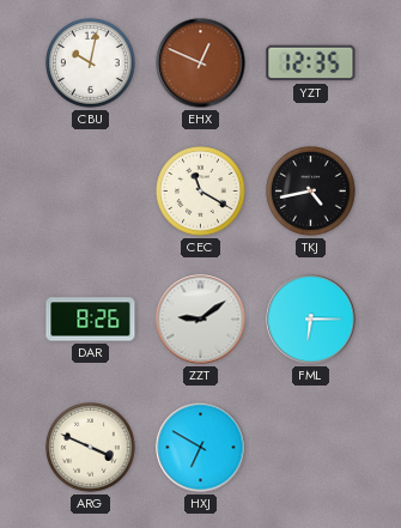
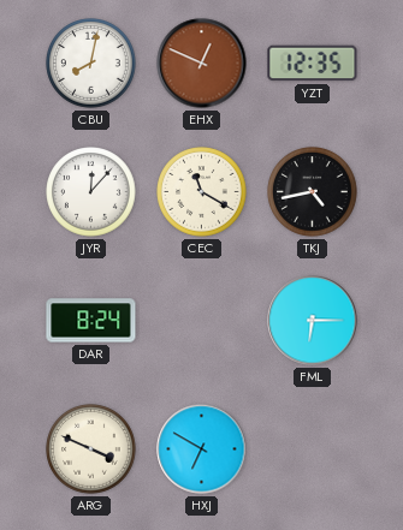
CBU: 10:02 -> 8:02 (91, 64)
JYR: none -> 12:07 (91, 192)
DAR: 8:26 -> 8:24 (91, 321)
ZZT: 9:09 -> none (201, 320)
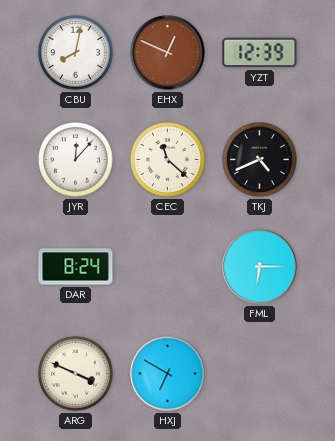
YZT: 12:35 -> 12:39 (260, 53)
CEC: 11:20 -> 11:22 (168, 160)
TKJ: 4:43 -> 4:41 (260, 160)
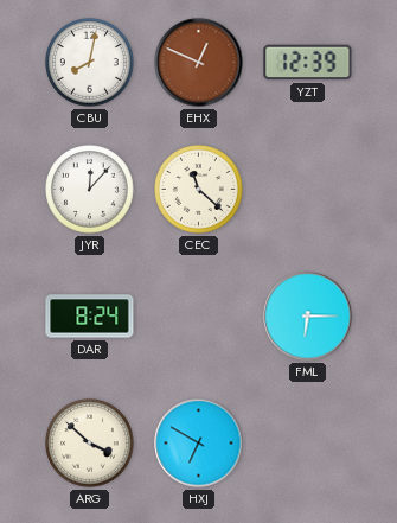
TKJ: 4:41 -> none (260, 160)
ARG: 3:49 -> 3:52 (90, 444)
